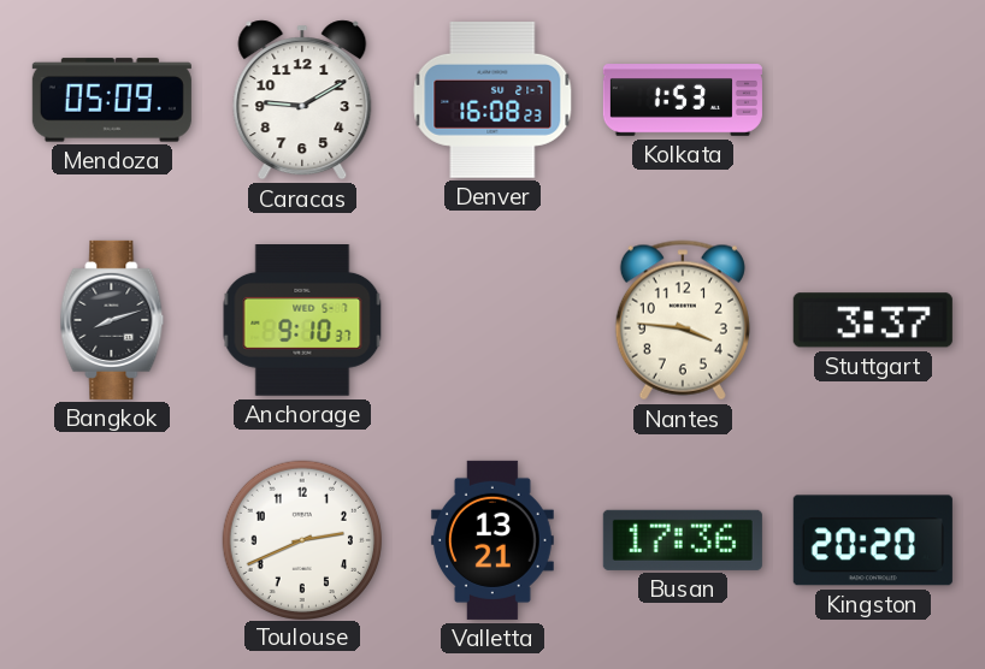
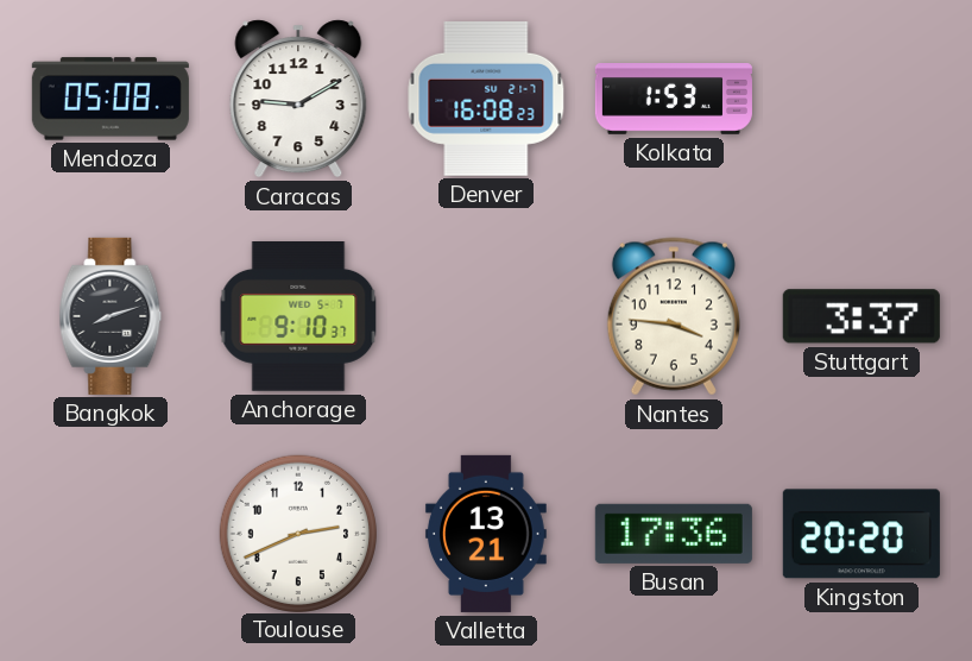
Mendoza: 05:09 -> 05:08 (111, 99)
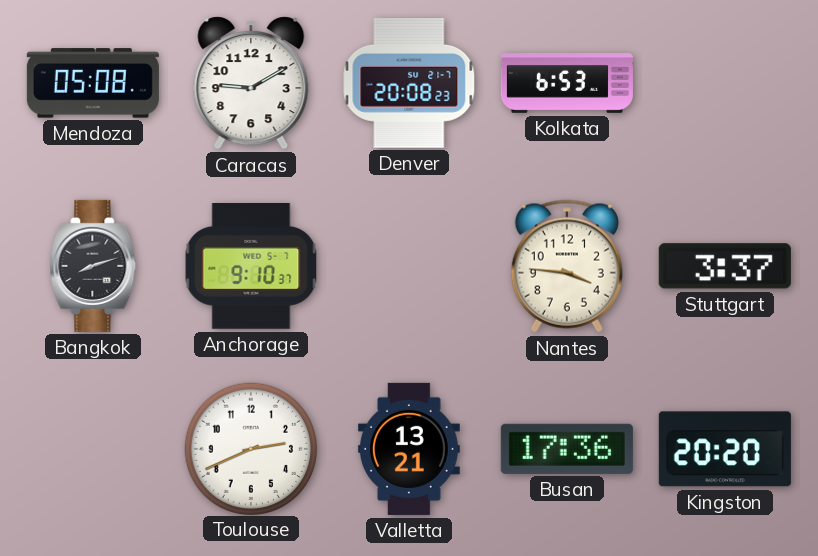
Denver: 16:08 -> 20:08 (409, 83)
Kolkata: 1:53 -> 6:53 (567, 84)
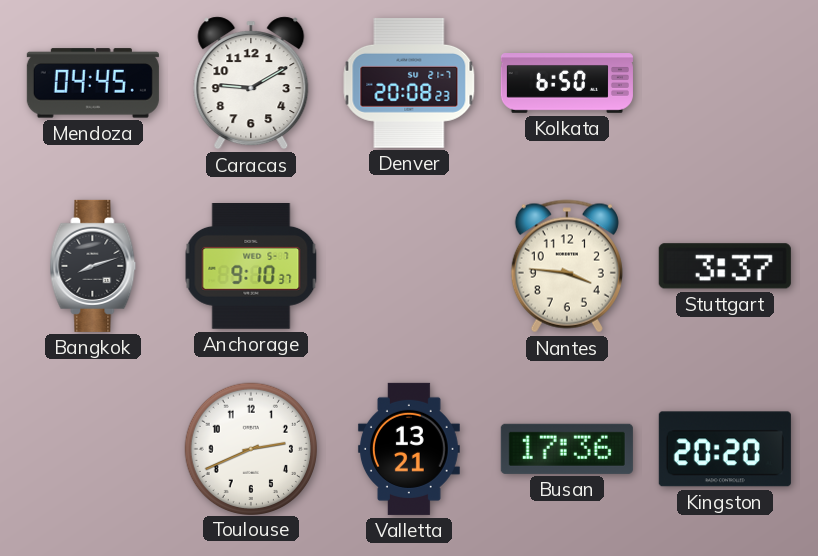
Mendoza: 05:08 -> 04:45 (93, 83)
Kolkata: 6:53 -> 6:50 (567, 84)
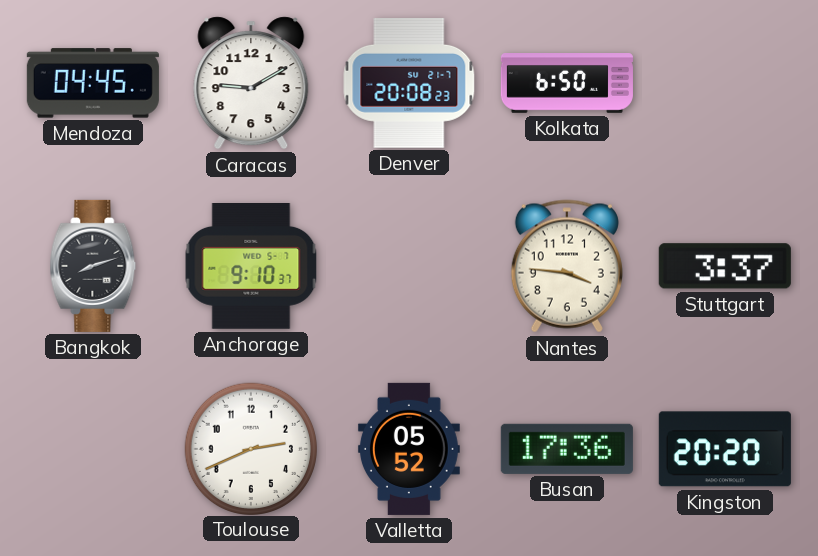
Valletta: 13:21 -> 05:52 (409, 449)
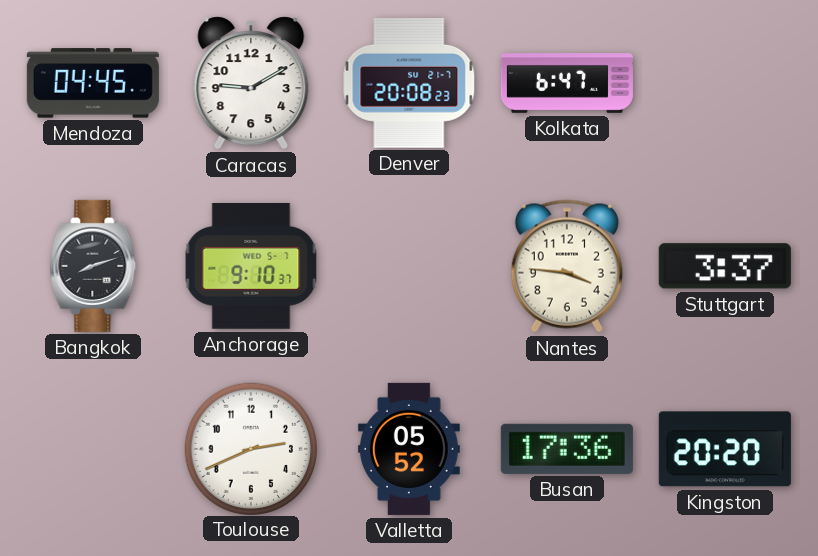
Kolkata: 6:50 -> 6:47 (567, 84)
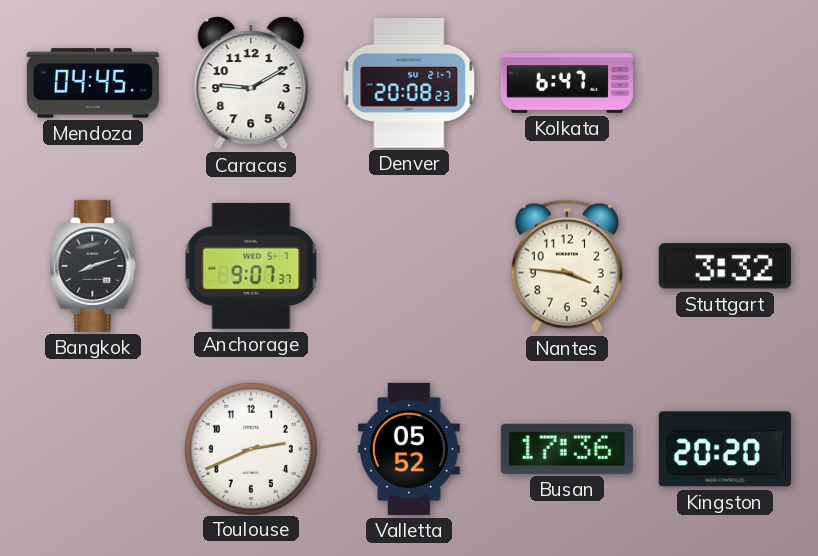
Anchorage: 9:10 -> 9:07 (251, 267)
Stuttgart: 3:37 -> 3:32 (725, 266)
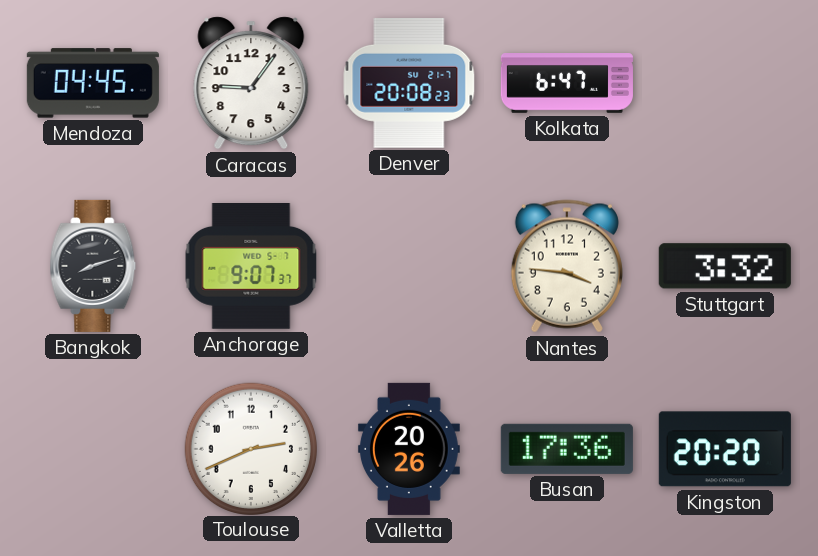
Caracas: 9:10 -> 9:06 (251, 83)
Valletta: 05:52 -> 20:26 (409, 449)
